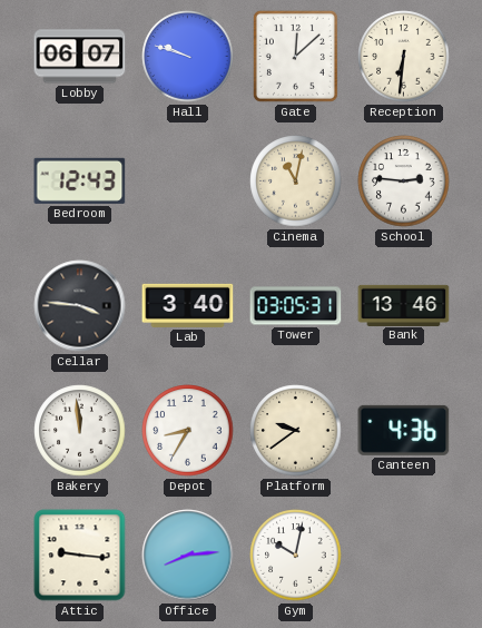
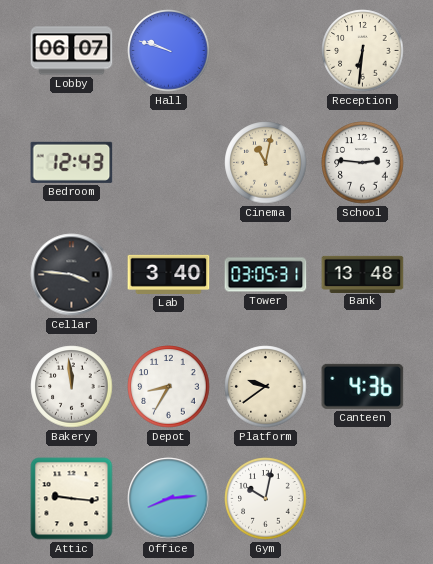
Gate: 12:08 -> none (295, 56)
Bank: 13:46 -> 13:48 (363, 274)
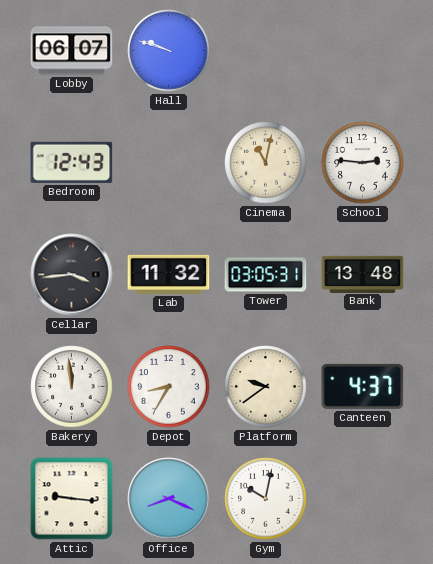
Reception: 6:31 -> none (363, 51)
Cellar: 3:46 -> 3:44 (72, 275)
Lab: 3:40 -> 11:32 (169, 274)
Canteen: 4:36 -> 4:37 (363, 386)
Office: 8:14 -> 8:19 (169, 499)
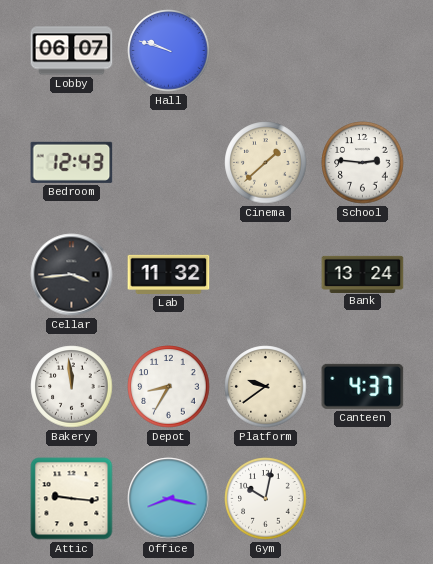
Cinema: 11:02 -> 1:38 (266, 163)
Tower: 03:05 -> none (266, 275)
Bank: 13:48 -> 13:24 (363, 274)
Office: 8:19 -> 8:17 (169, 499)
